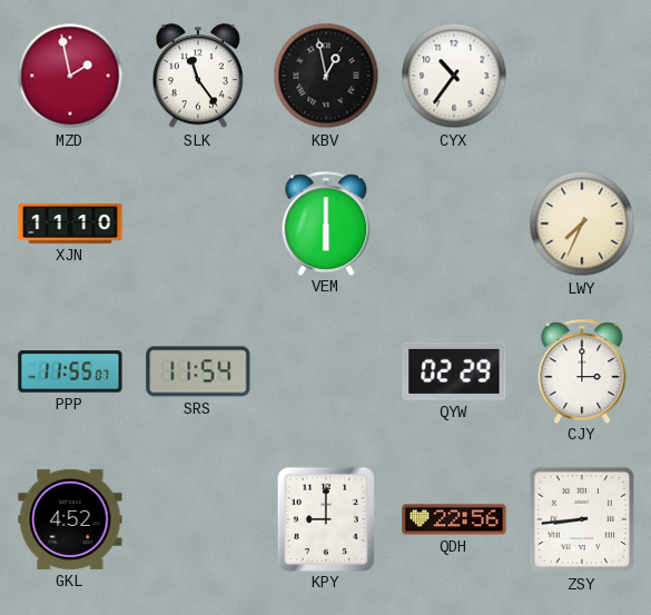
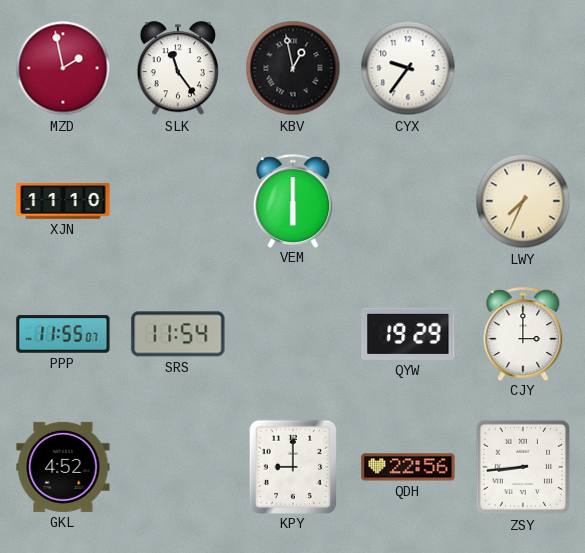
CYX: 10:36 -> 9:36 (408, 68)
QYW: 02:29 -> 19:29 (408, 334)
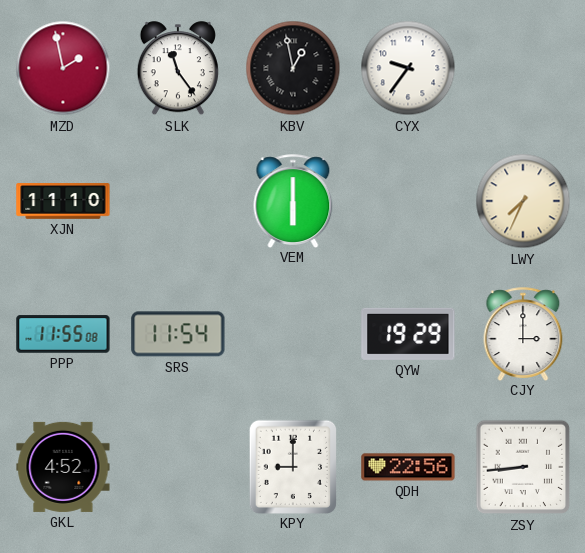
PPP: 11:55:07 -> 11:55:08 (63, 334)
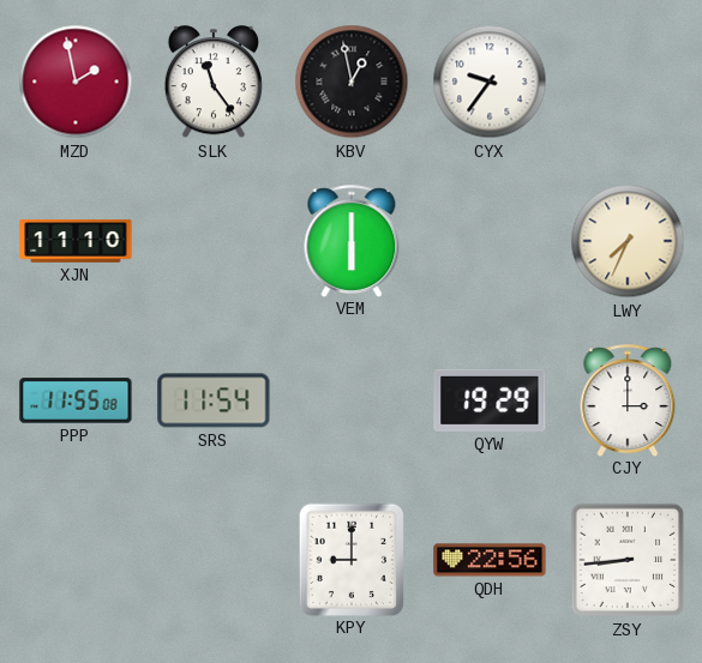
GKL: 4:52 -> none (63, 467)
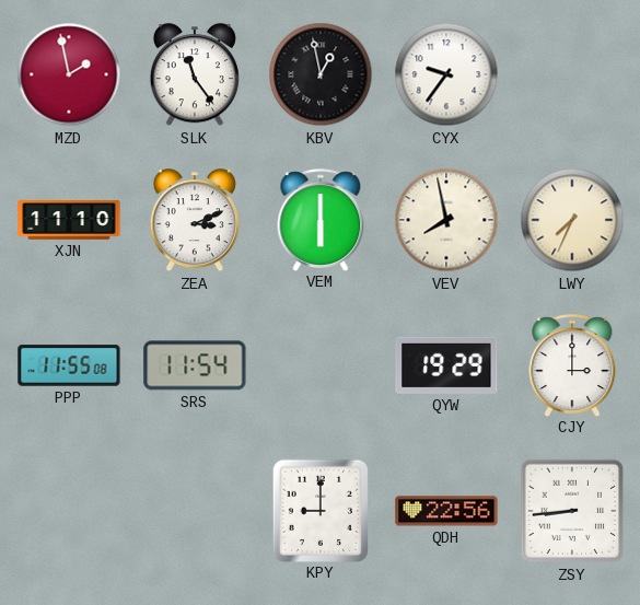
ZEA: none -> 3:11 (195, 221)
VEV: none -> 7:58 (446, 220)
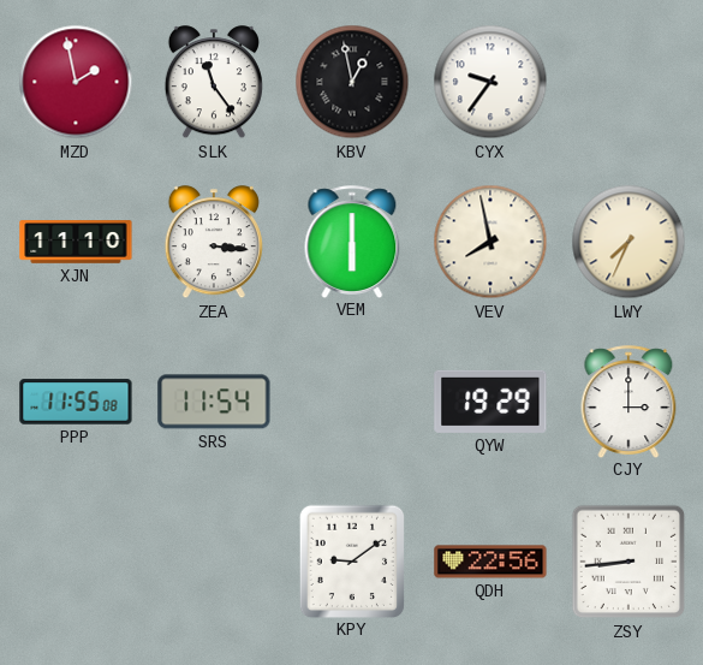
ZEA: 3:11 -> 3:16 (214, 243)
KPY: 9:00 -> 9:09 (351, 560)
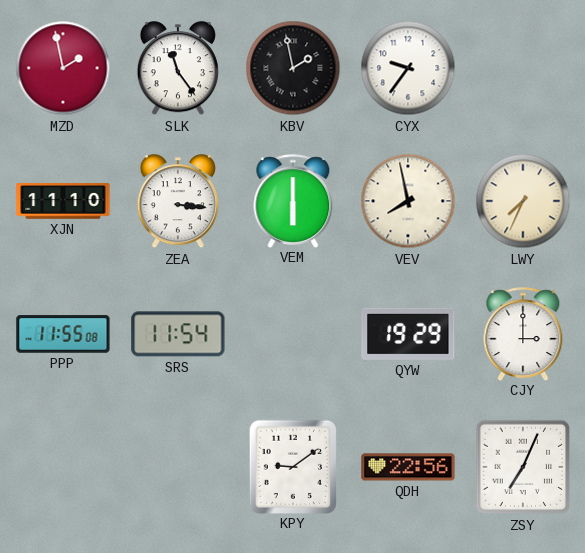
KBV: 12:58 -> 1:58 (293, 68)
ZSY: 8:44 -> 7:04 (523, 467)
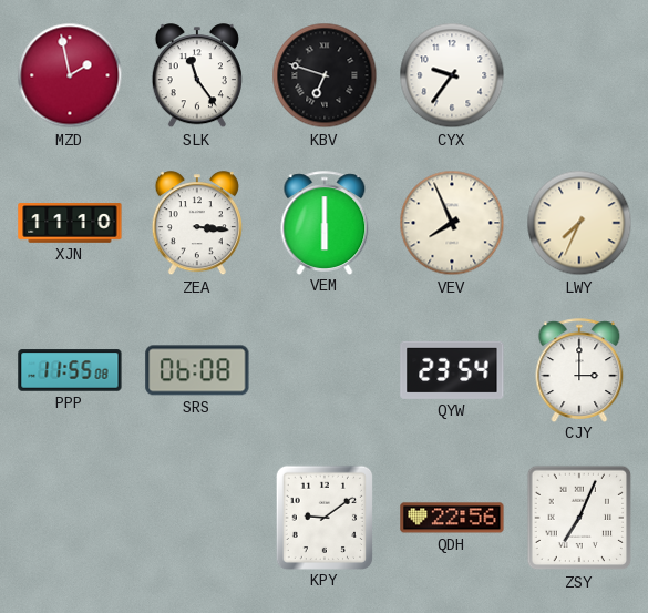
KBV: 1:58 -> 6:48 (325, 75)
VEV: 7:58 -> 7:56 (452, 223)
SRS: 11:54 -> 06:08 (197, 370)
QYW: 19:29 -> 23:54 (452, 370)
